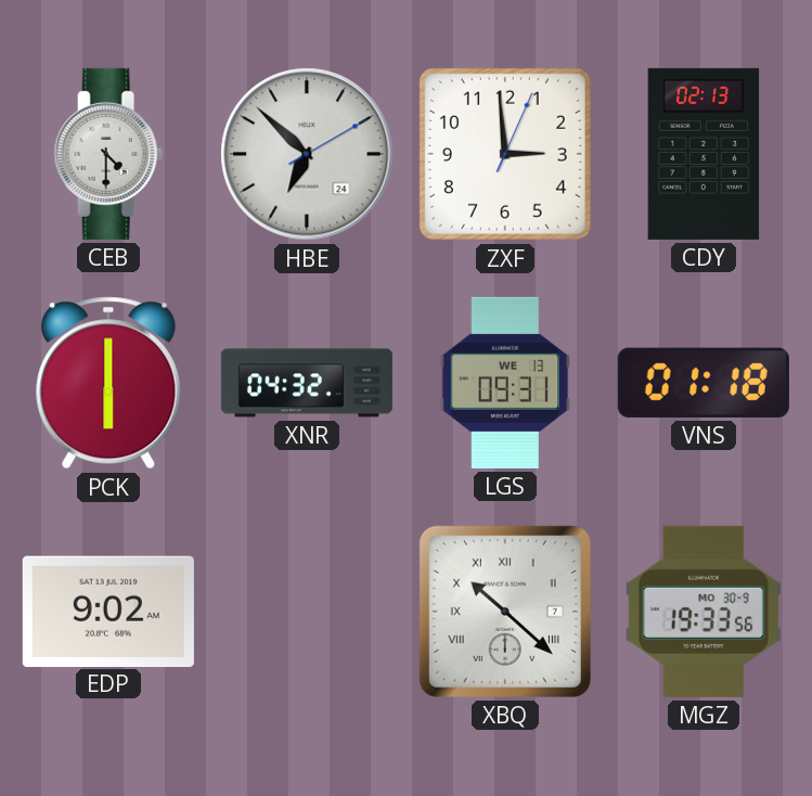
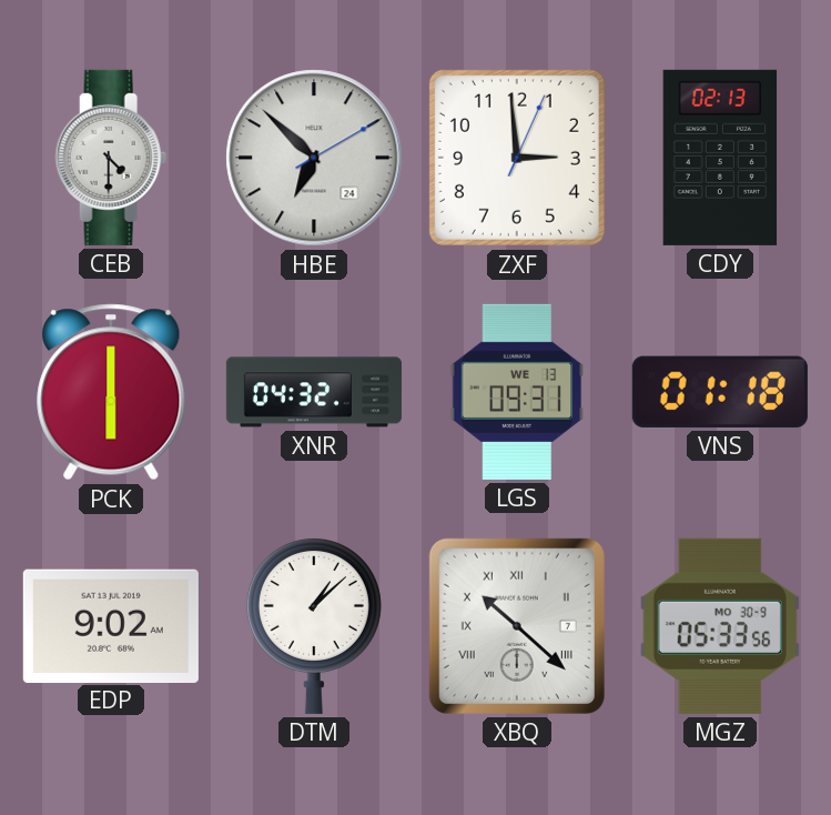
DTM: none -> 1:08 (314, 625)
MGZ: 19:33 -> 05:33 (720, 626)
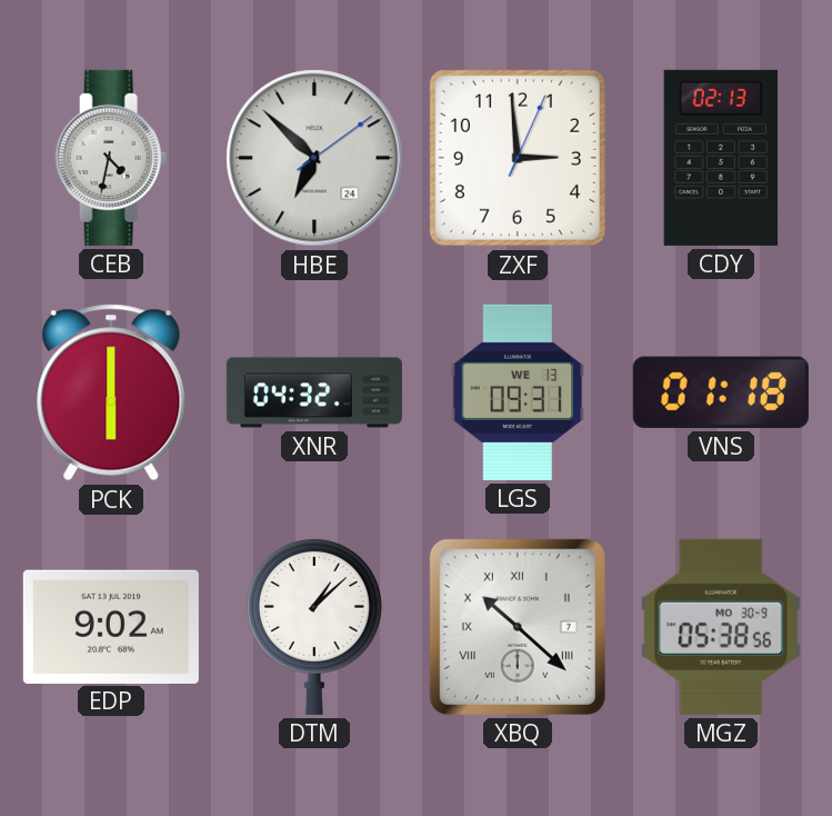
CEB: 4:30 -> 4:32 (111, 158)
HBE: 6:52:10 -> 6:52:09 (314, 158)
MGZ: 05:33 -> 05:38 (721, 627)
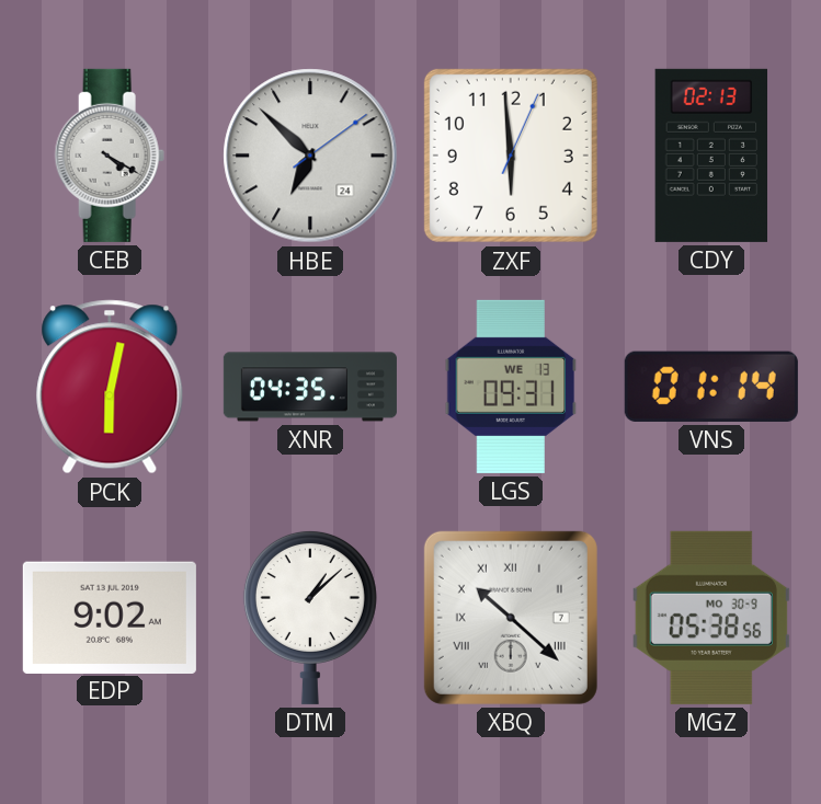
CEB: 4:32 -> 4:20 (110, 156)
ZXF: 2:59 -> 5:59 (511, 156)
PCK: 6:00 -> 6:02 (110, 387)
XNR: 04:32 -> 04:35 (310, 387)
VNS: 01:18 -> 01:14 (711, 387)
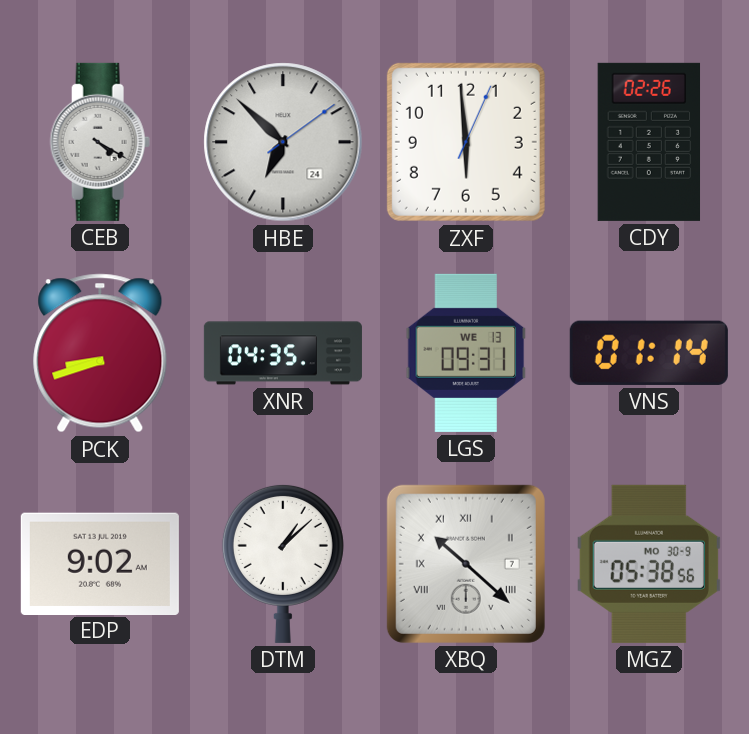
CDY: 02:13 -> 02:26 (649, 142)
PCK: 6:02 -> 8:42 (100, 353)
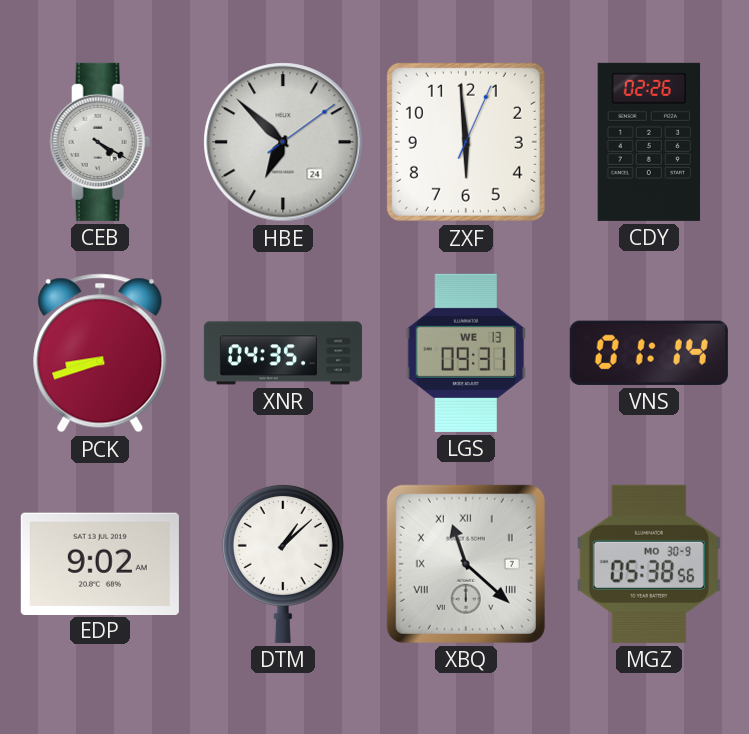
XBQ: 10:22 -> 11:22 (466, 564)
